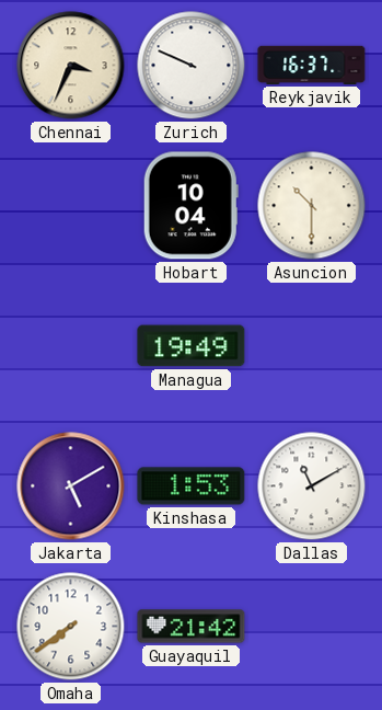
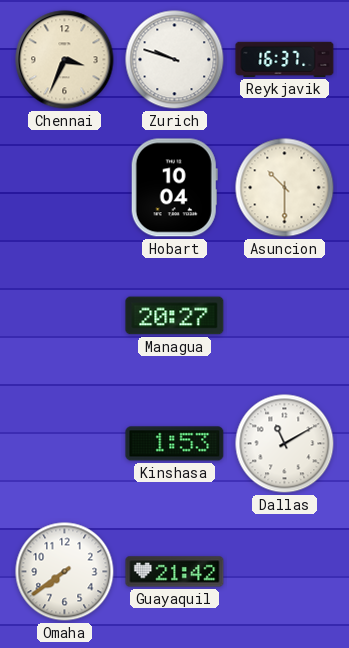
Zurich: 9:49 -> 9:48 (175, 60)
Managua: 19:49 -> 20:27 (175, 316)
Jakarta: 5:10 -> none (71, 486)
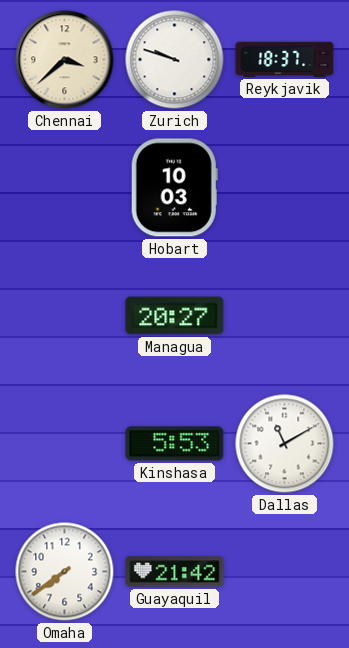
Chennai: 3:34 -> 3:38 (65, 60)
Reykjavik: 16:37 -> 18:37 (285, 59)
Hobart: 10:04 -> 10:03 (174, 188)
Asuncion: 10:30 -> none (285, 188)
Kinshasa: 1:53 -> 5:53 (175, 444)
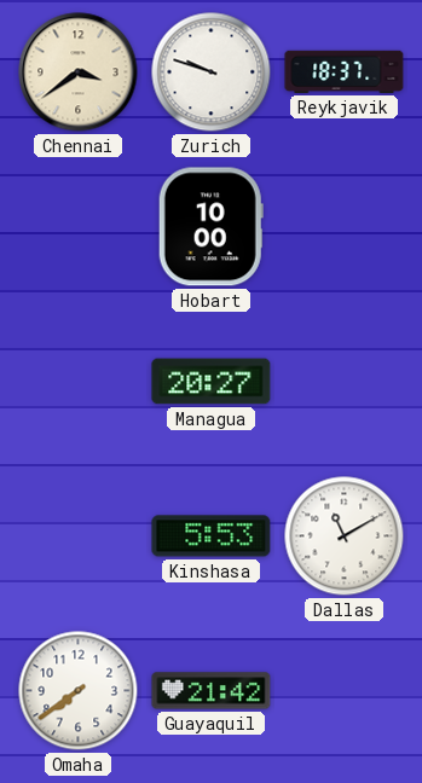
Chennai: 3:38 -> 3:39 (79, 72)
Hobart: 10:03 -> 10:00 (210, 227)
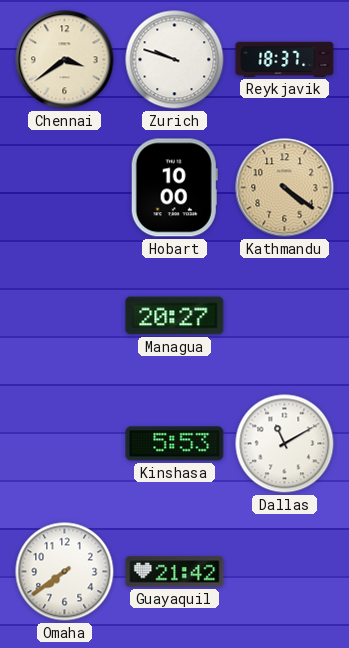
Kathmandu: none -> 4:21 (285, 188)
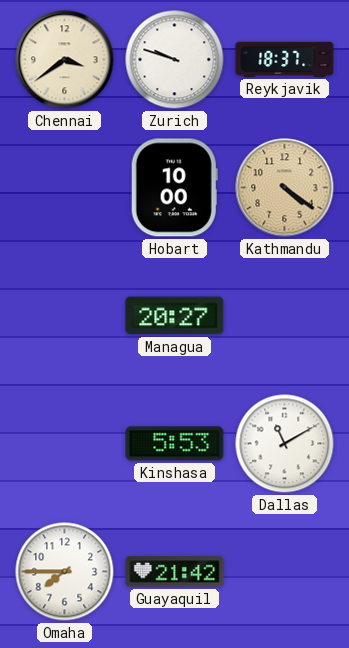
Omaha: 7:39 -> 7:45 (65, 572)
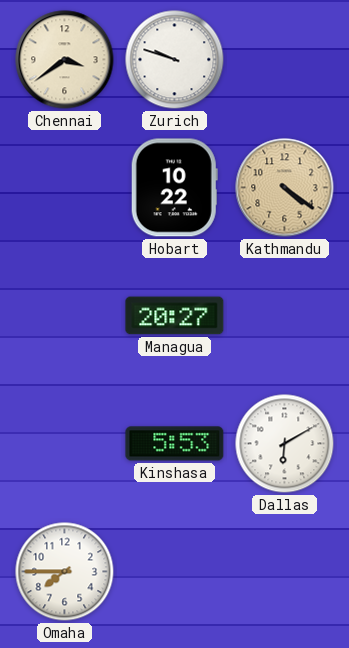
Reykjavik: 18:37 -> none (285, 59)
Hobart: 10:00 -> 10:22 (174, 188)
Dallas: 11:10 -> 6:10 (285, 444)
Guayaquil: 21:42 -> none (175, 572)
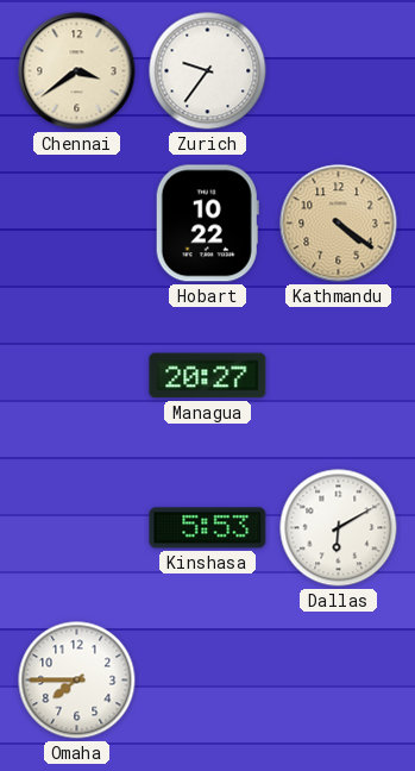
Zurich: 9:48 -> 9:36 (208, 71)
